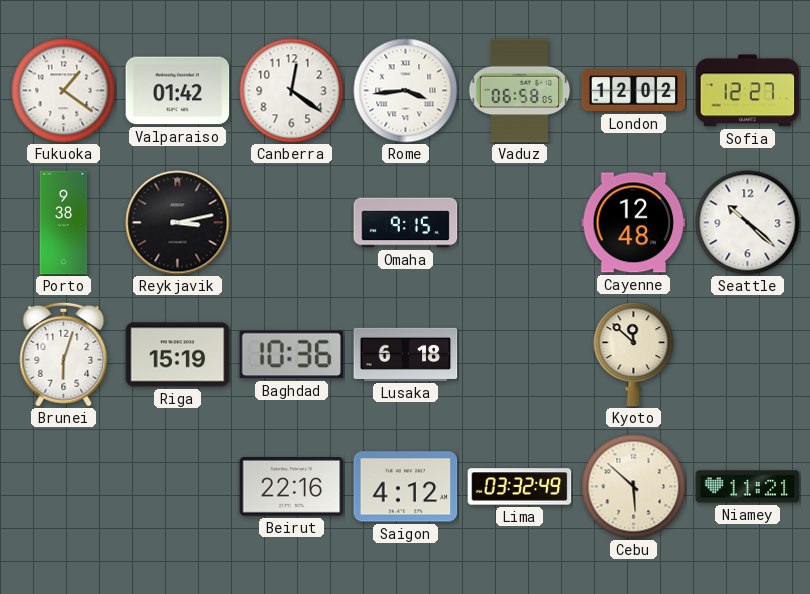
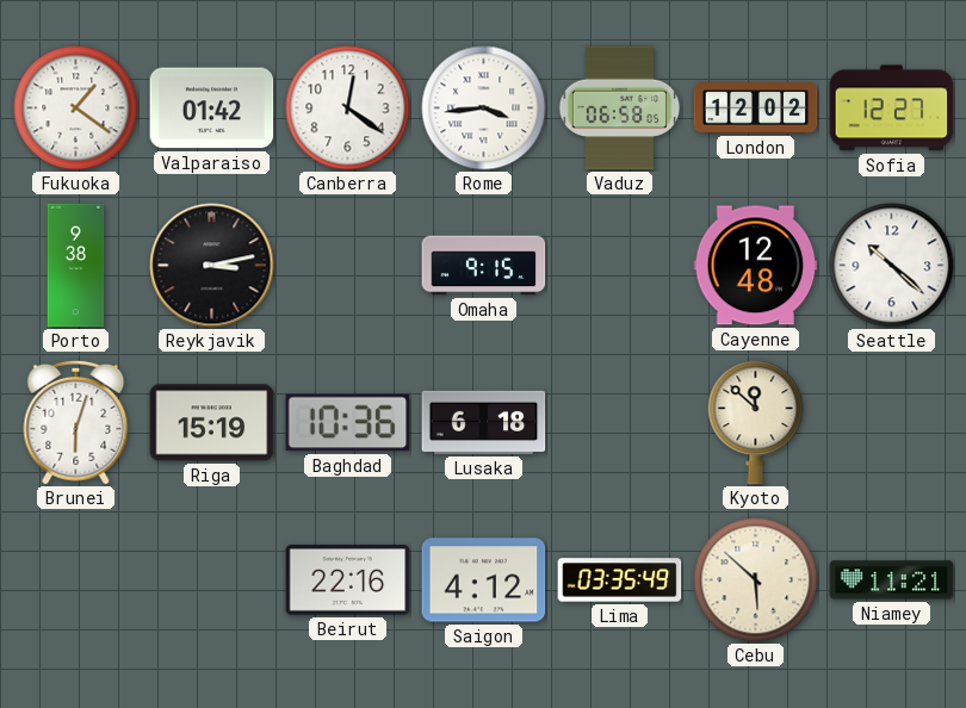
Lima: 03:32 -> 03:35 (620, 580)
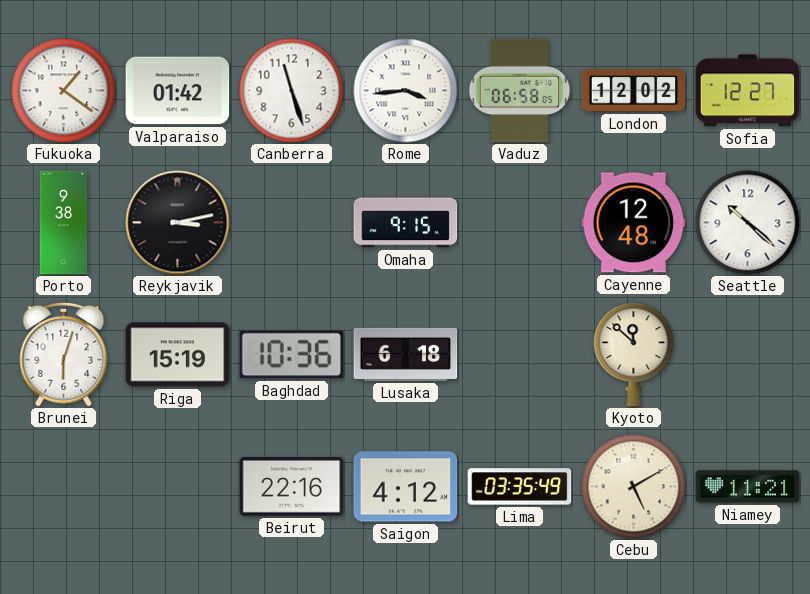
Canberra: 12:21 -> 11:27 (292, 91)
Cebu: 5:52 -> 5:10 (634, 487)
